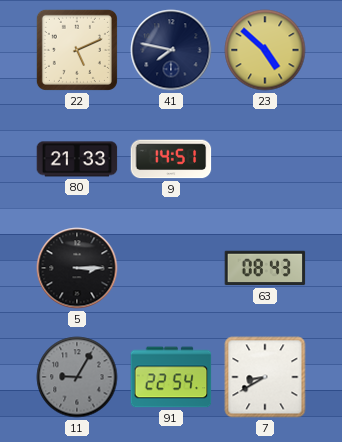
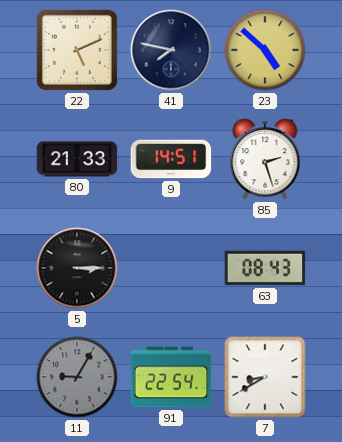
85: none -> 2:27 (265, 159)
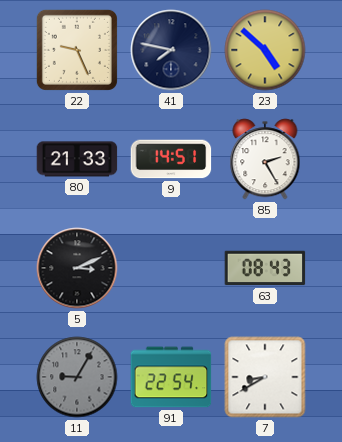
22: 5:11 -> 9:26 (77, 50)
85: 2:27 -> 2:25 (265, 159)
5: 3:15 -> 3:11 (77, 268)
